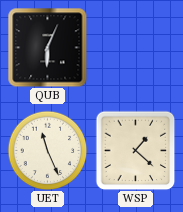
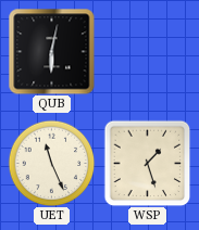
QUB: 6:04 -> 6:02 (51, 51)
WSP: 1:22 -> 1:27 (147, 163)
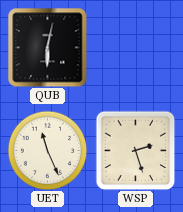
WSP: 1:27 -> 2:27 (135, 150)
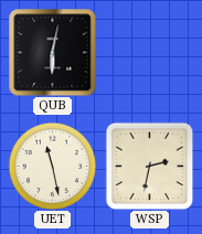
UET: 11:26 -> 11:28 (52, 166)
WSP: 2:27 -> 2:32 (149, 166)
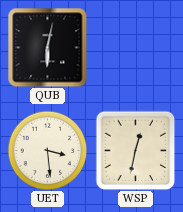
UET: 11:28 -> 3:29 (47, 150)
WSP: 2:32 -> 12:32 (135, 150)
